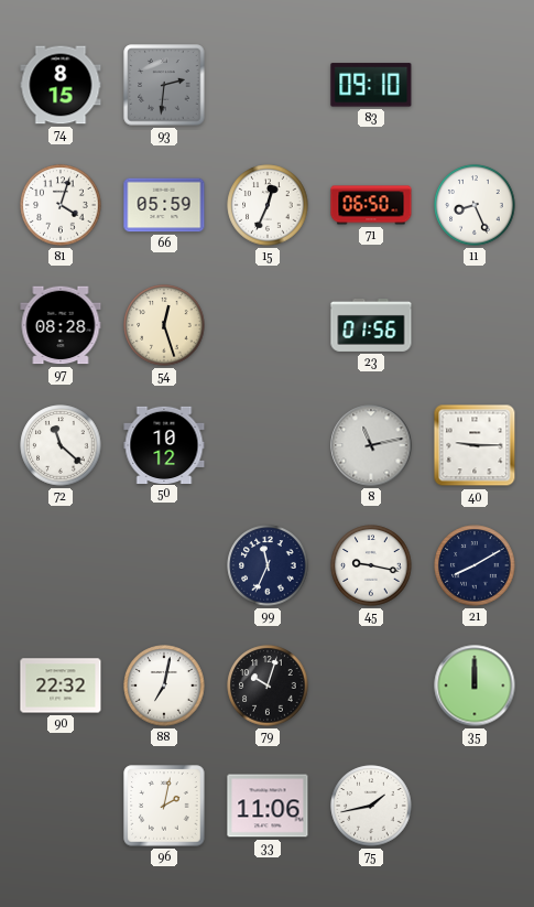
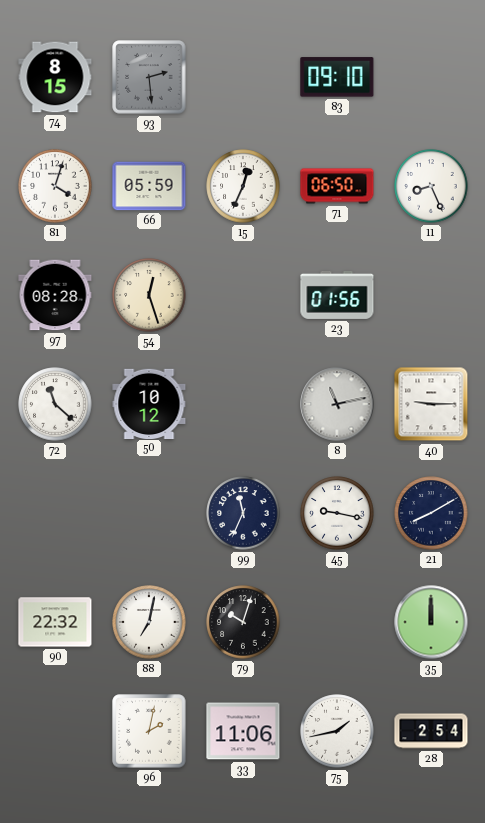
93: 2:31 -> 2:29 (149, 77)
28: none -> 2:54 (431, 731)
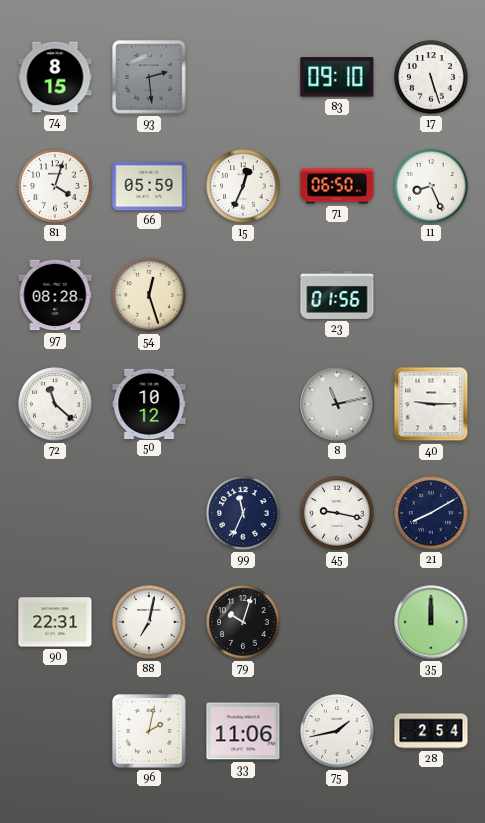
17: none -> 5:27 (431, 77)
90: 22:32 -> 22:31 (55, 622)
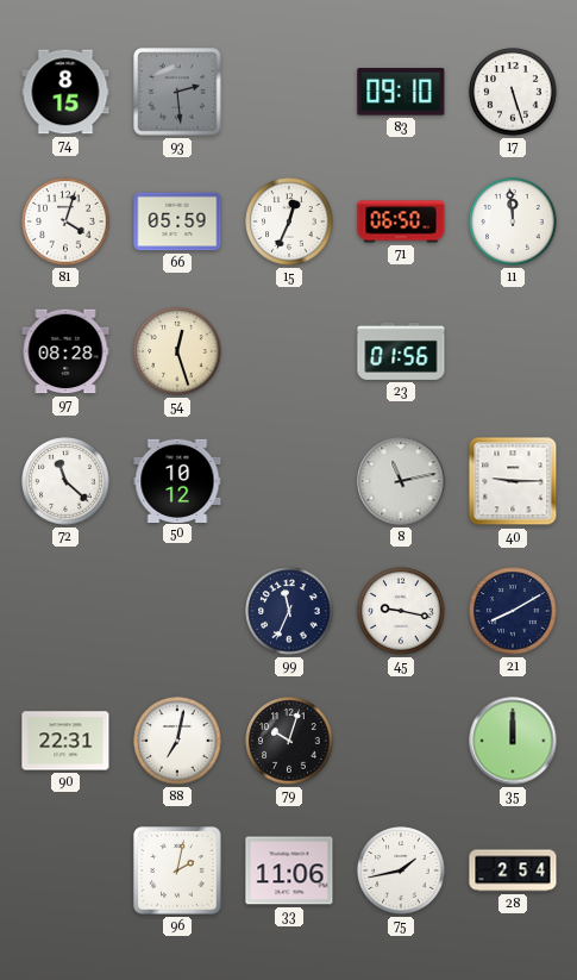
11: 8:26 -> 11:59 (513, 221)
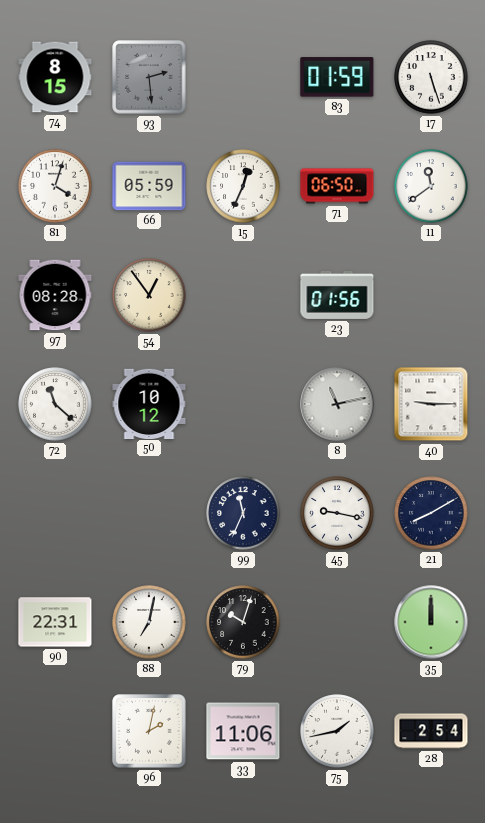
83: 09:10 -> 01:59 (337, 77)
11: 11:59 -> 11:39 (431, 186)
54: 12:27 -> 12:54 (149, 295)
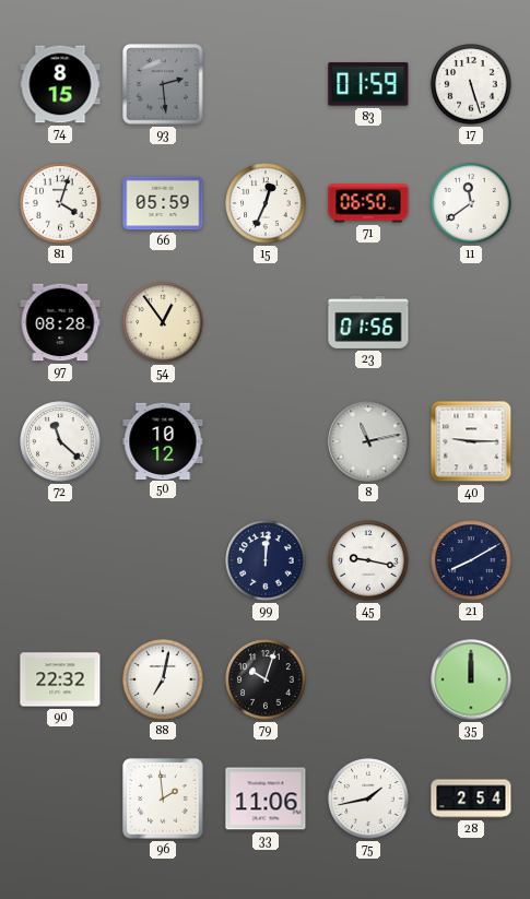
99: 11:34 -> 12:01 (266, 560)
90: 22:31 -> 22:32 (60, 679)
96: 2:02 -> 1:59 (163, 799)
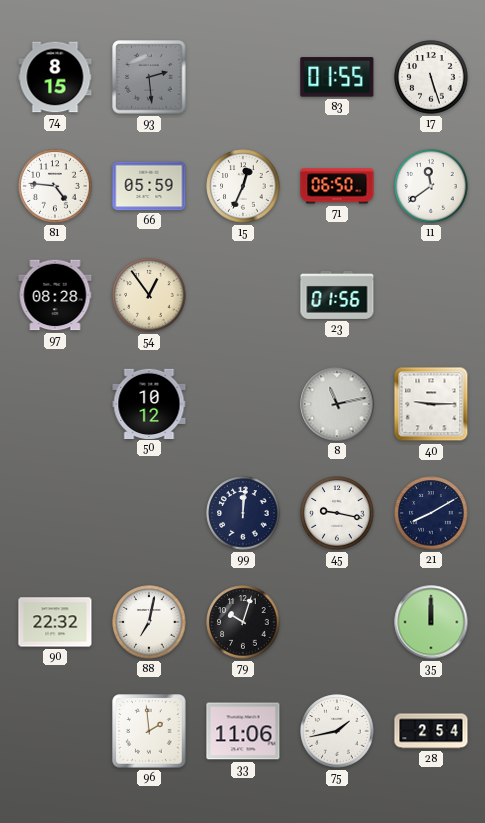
83: 01:59 -> 01:55 (337, 77)
81: 4:03 -> 4:46 (55, 186)
72: 11:22 -> none (60, 441)
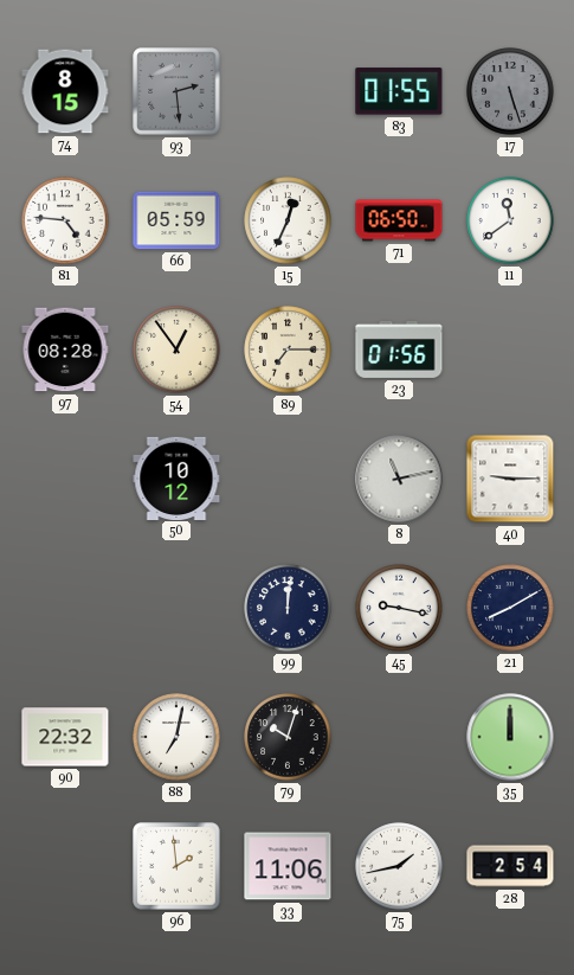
17 dial: white -> grey (510, 91)
89: none -> 7:15 (288, 349)
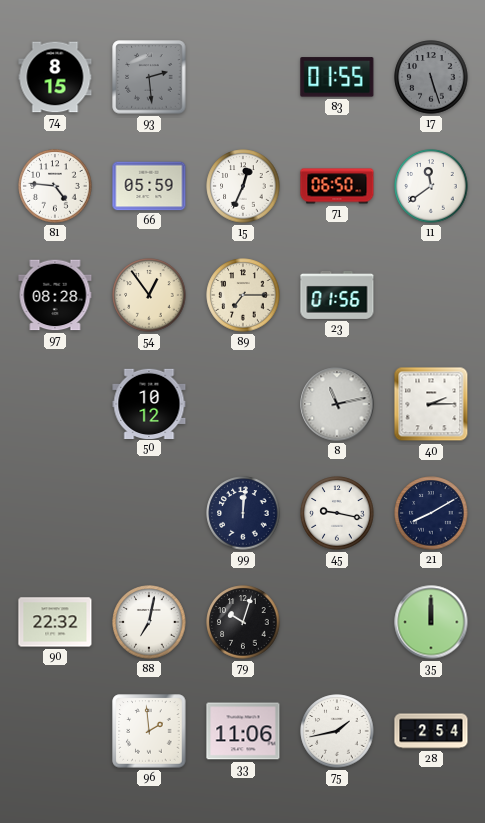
40: 9:15 -> 2:15 (431, 404)
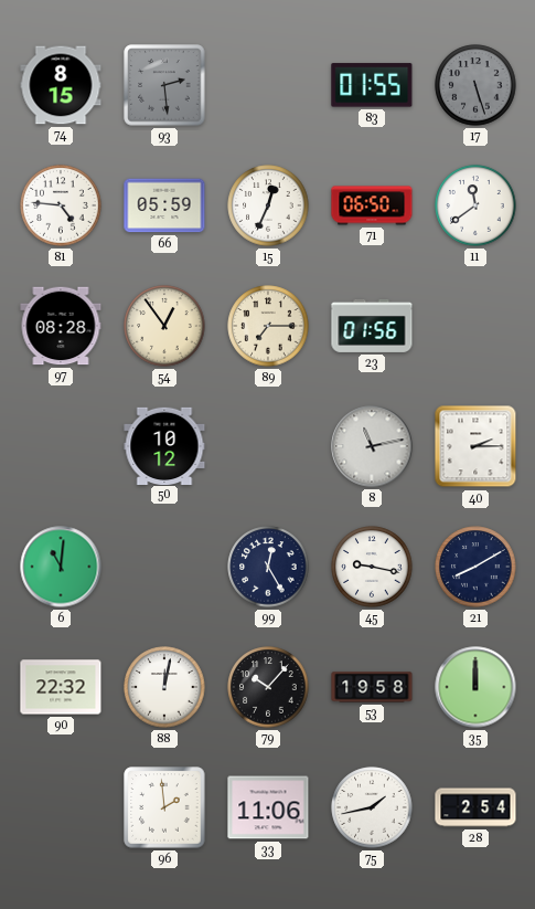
6: none -> 11:01 (61, 567)
99: 12:01 -> 12:25 (268, 567)
88: 7:02 -> 12:02 (164, 687)
79: 10:03 -> 10:07 (268, 687)
53: none -> 19:58 (372, 687)
